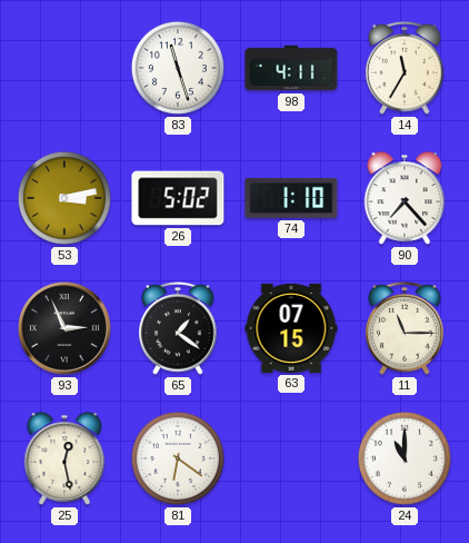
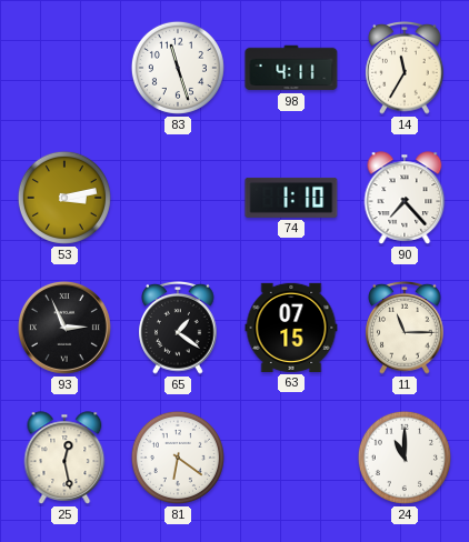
26: 5:02 -> none (178, 198)
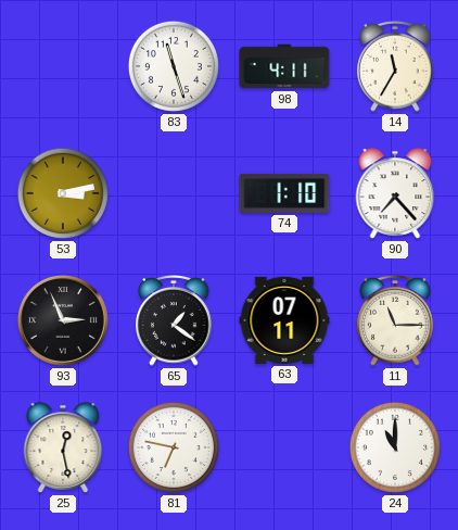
63: 07:15 -> 07:11 (284, 320)
81: 6:21 -> 6:47 (174, 447)
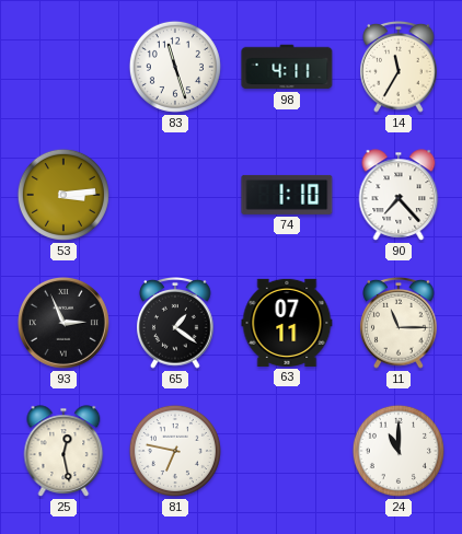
53: 3:13 -> 3:14 (63, 195)
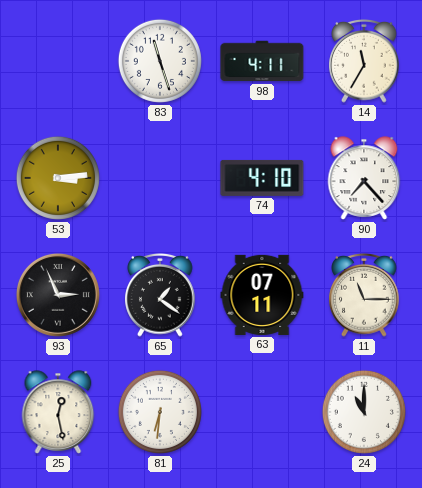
74: 1:10 -> 4:10 (262, 178)
81: 6:47 -> 6:31 (160, 412)
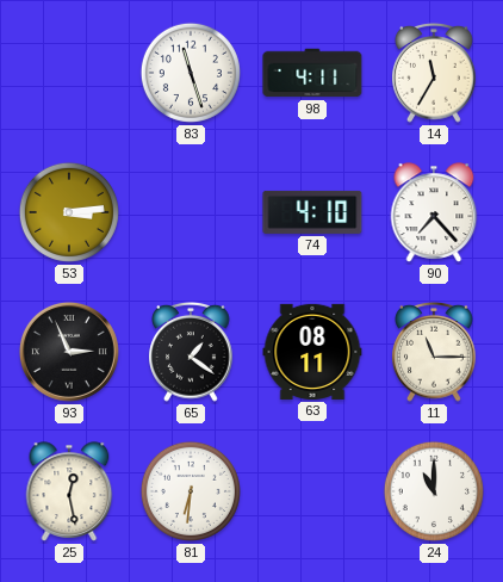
63: 07:11 -> 08:11 (312, 352)
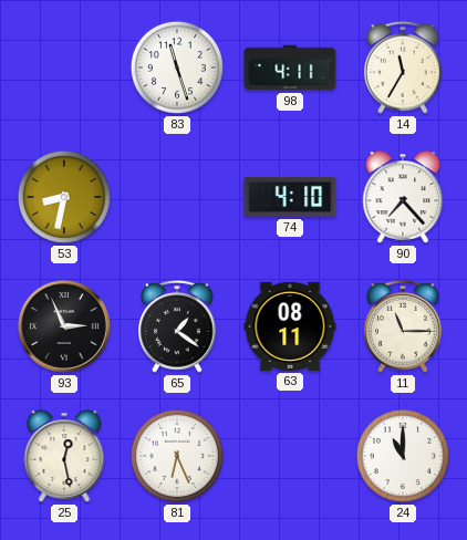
53: 3:14 -> 8:32 (64, 197)
81: 6:31 -> 6:26 (177, 456)
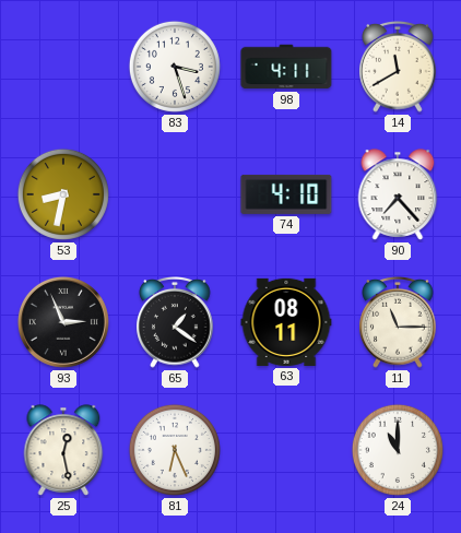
83: 11:27 -> 3:27 (175, 67)
14: 11:35 -> 11:40 (398, 68)
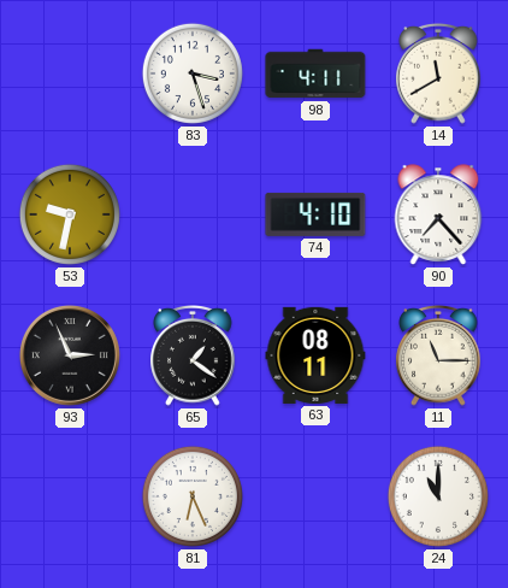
53: 8:32 -> 9:32 (70, 214)
25: 12:28 -> none (63, 450)
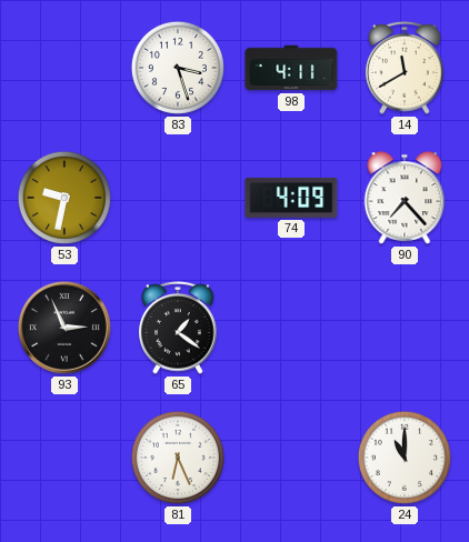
74: 4:10 -> 4:09 (291, 198)
63: 08:11 -> none (315, 355)
11: 11:15 -> none (438, 357)
